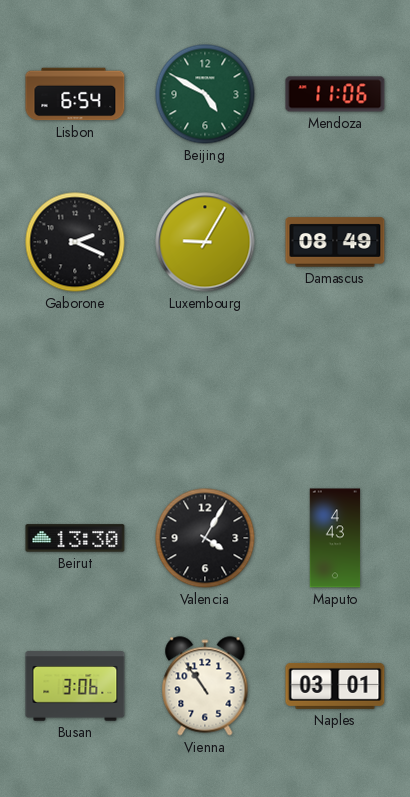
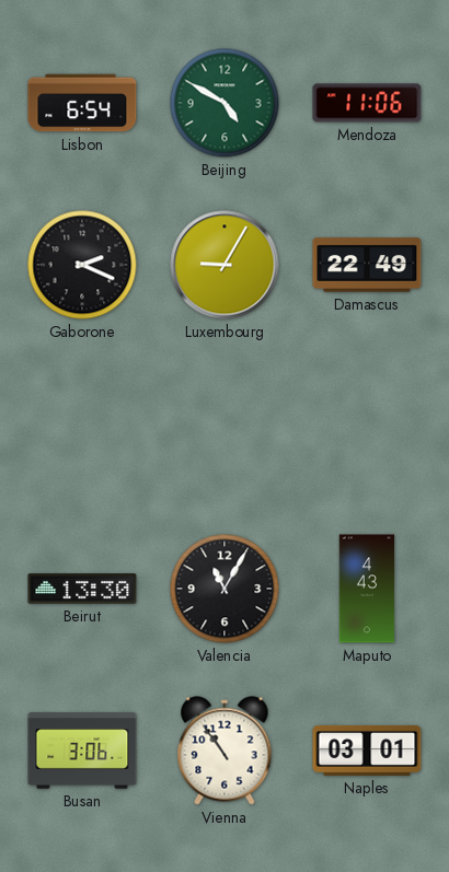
Damascus: 08:49 -> 22:49 (367, 265)
Valencia: 4:05 -> 11:05 (225, 589)
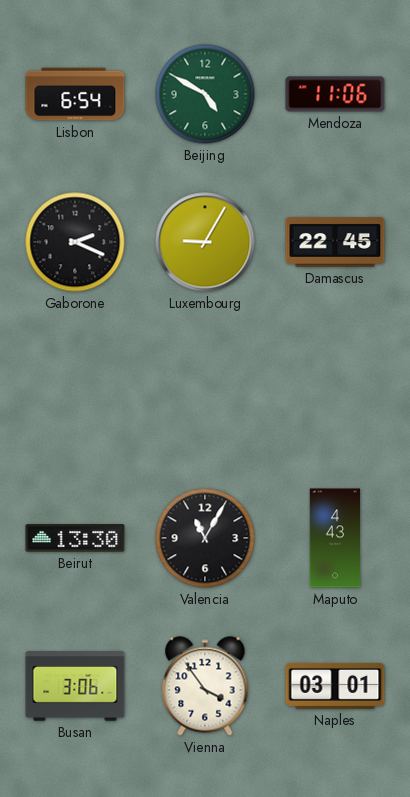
Damascus: 22:49 -> 22:45 (335, 242)
Vienna: 10:54 -> 3:54 (205, 686)
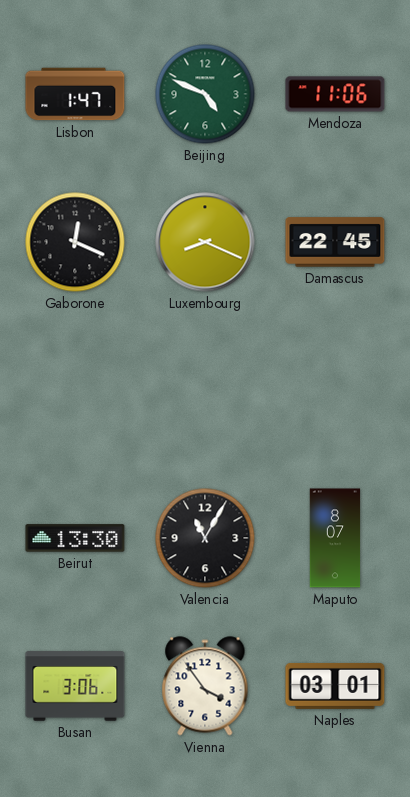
Lisbon: 6:54 -> 1:47 (75, 94)
Beijing: 4:50 -> 4:49 (205, 94)
Gaborone: 2:19 -> 12:19 (75, 242)
Luxembourg: 9:05 -> 8:19 (205, 242)
Maputo: 4:43 -> 8:07 (335, 538)
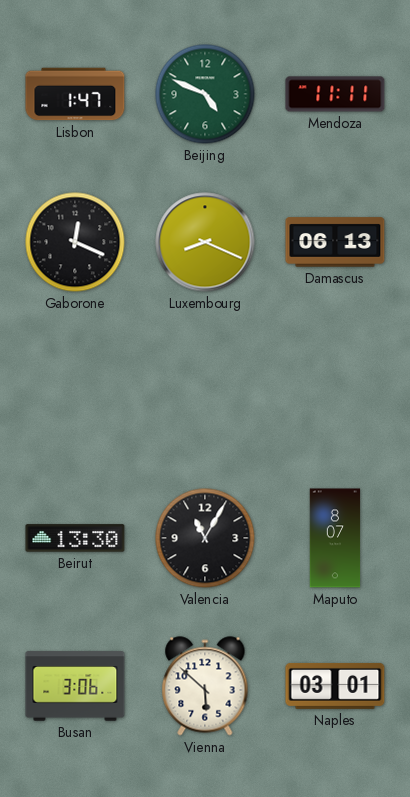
Mendoza: 11:06 -> 11:11 (335, 94)
Damascus: 22:45 -> 06:13 (335, 242)
Vienna: 3:54 -> 5:52 (205, 686)
